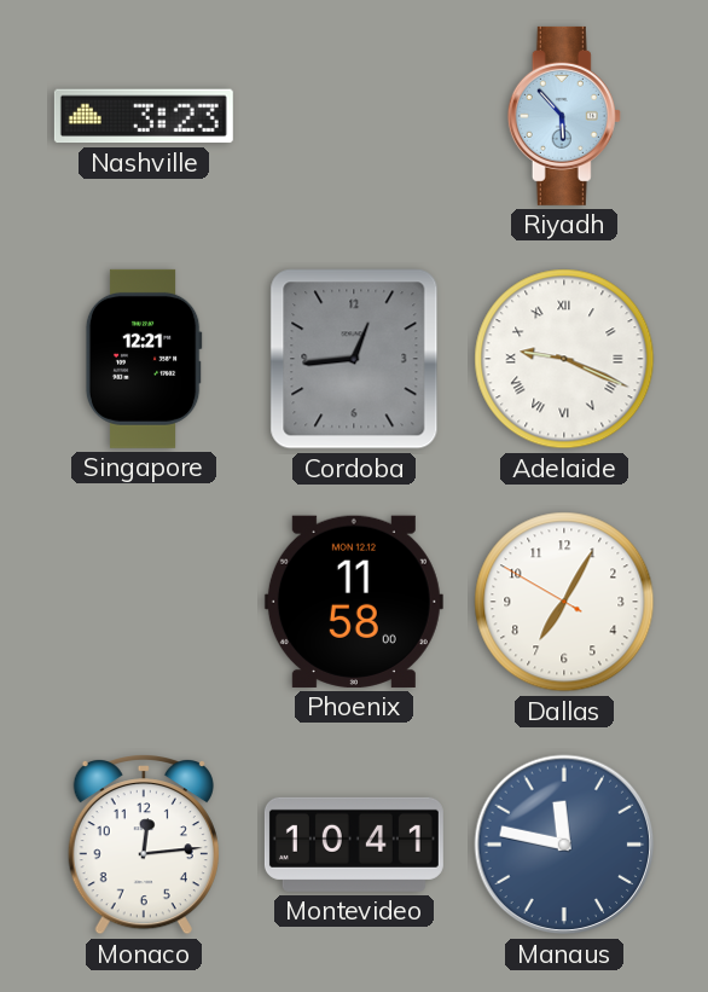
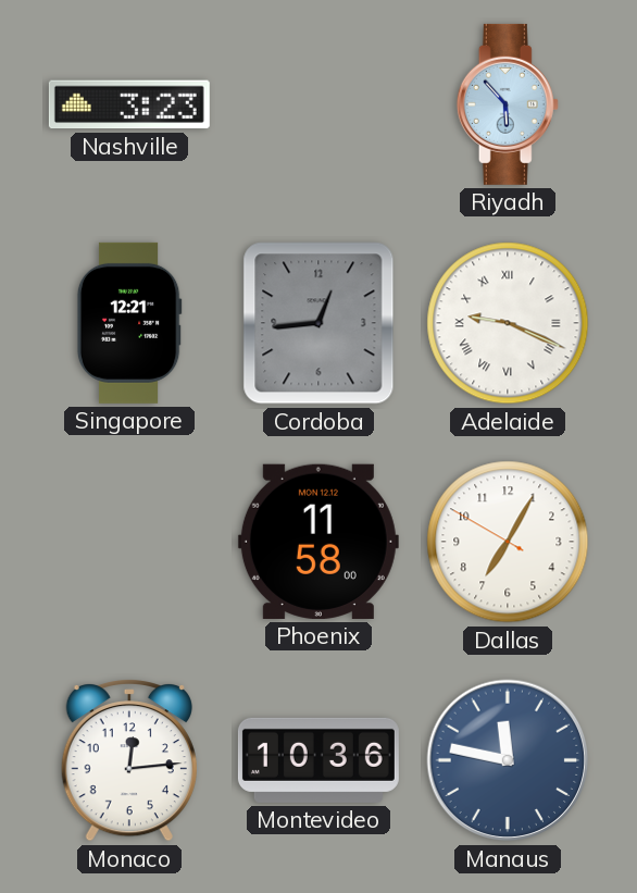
Montevideo: 10:41 -> 10:36 (318, 760)
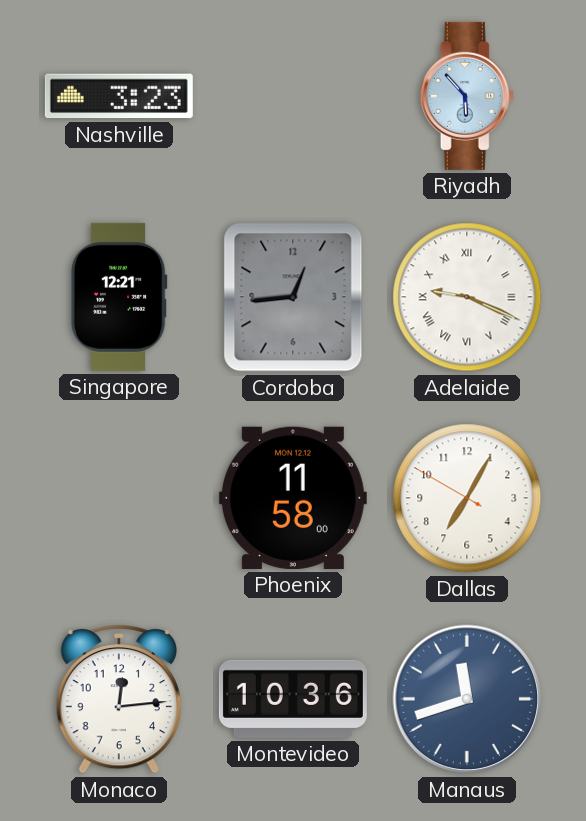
Manaus: 11:47 -> 11:42 (467, 699)
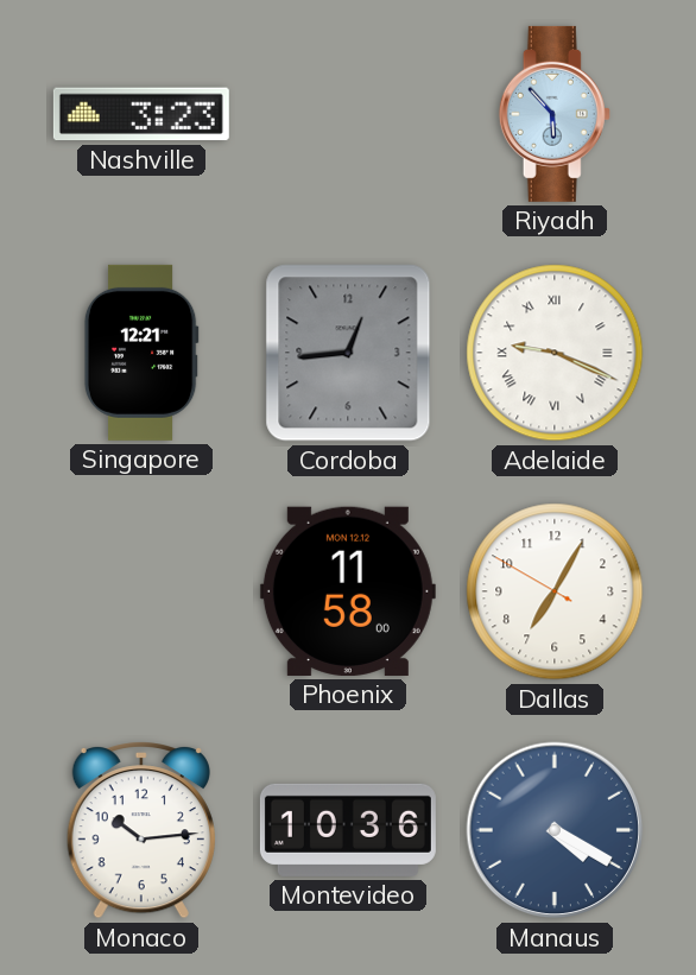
Monaco: 12:14 -> 10:14 (141, 830)
Manaus: 11:42 -> 4:20 (555, 830)
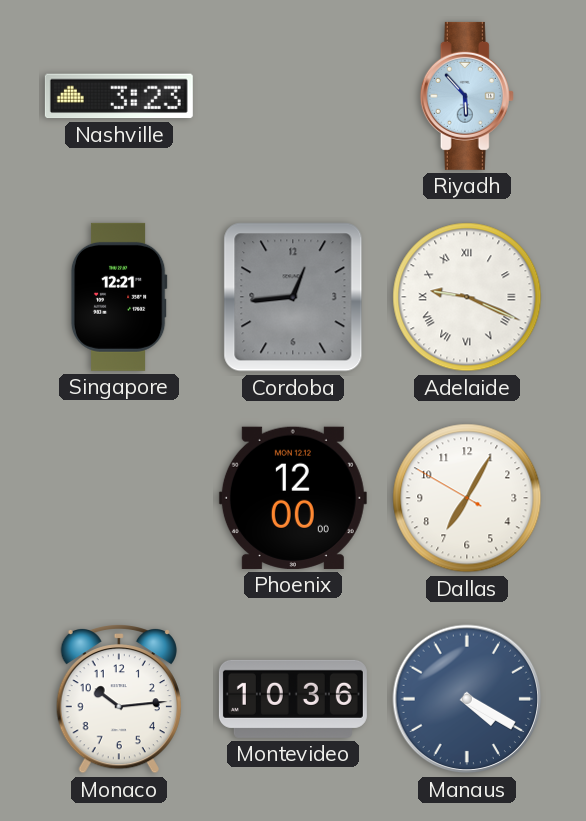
Phoenix: 11:58 -> 12:00 (293, 498)
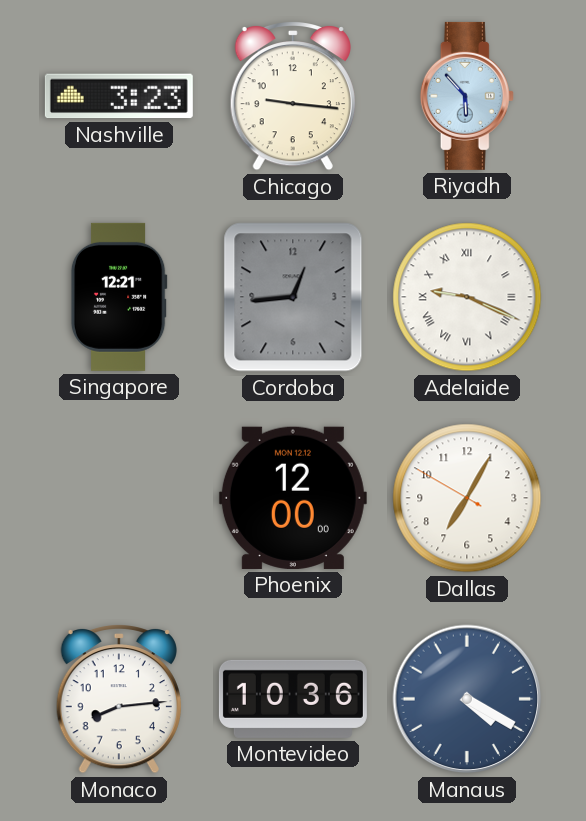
Chicago: none -> 9:16 (293, 96)
Monaco: 10:14 -> 8:14 (119, 699)
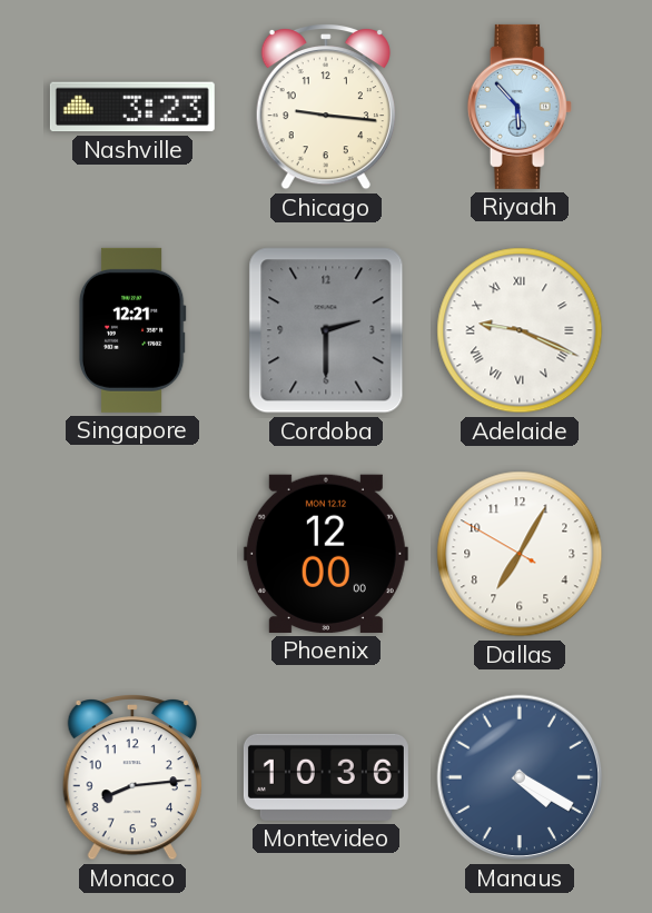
Cordoba: 12:44 -> 2:30 (326, 330)
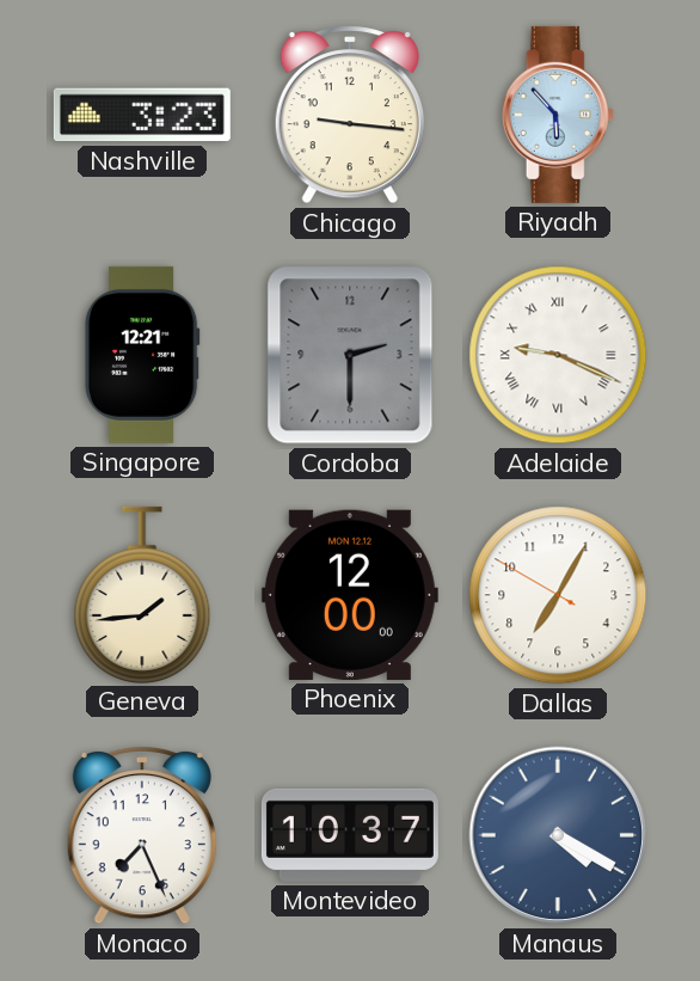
Geneva: none -> 1:44 (142, 594)
Monaco: 8:14 -> 7:26 (142, 835)
Montevideo: 10:36 -> 10:37 (350, 835)
